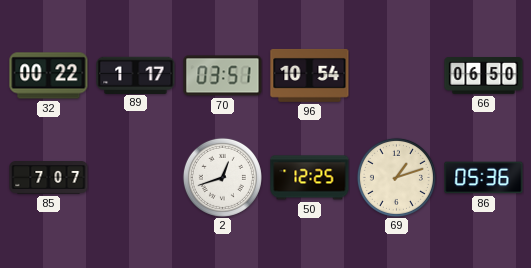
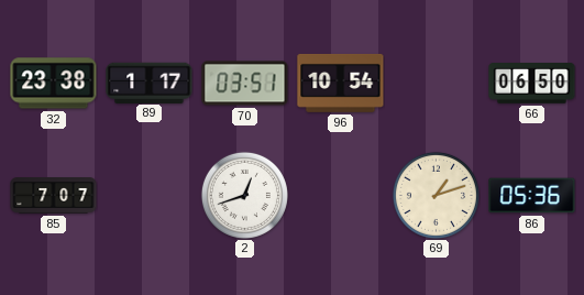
32: 00:22 -> 23:38 (54, 84)
50: 12:25 -> none (310, 178)
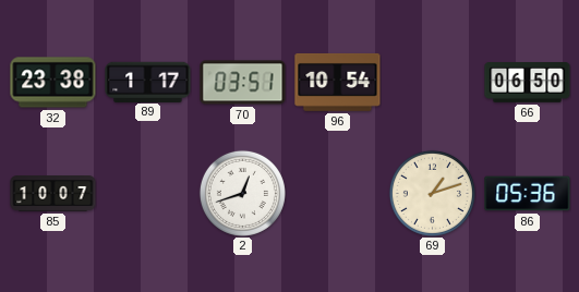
85: 7:07 -> 10:07 (53, 194)
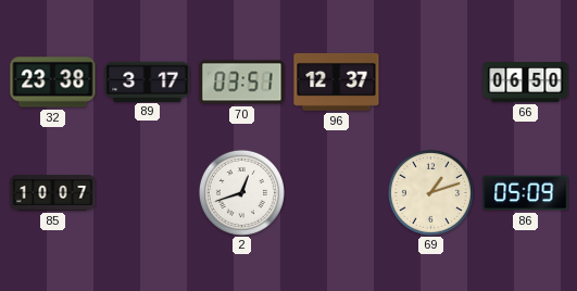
89: 1:17 -> 3:17 (148, 81)
96: 10:54 -> 12:37 (337, 81)
86: 05:36 -> 05:09 (526, 193)
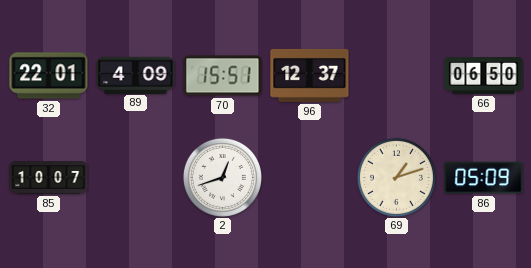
32: 23:38 -> 22:01 (49, 76)
89: 3:17 -> 4:09 (136, 75)
70: 03:51 -> 15:51 (223, 76)
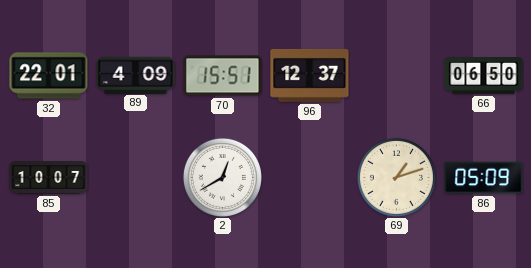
2: 12:42 -> 12:40 (222, 177)
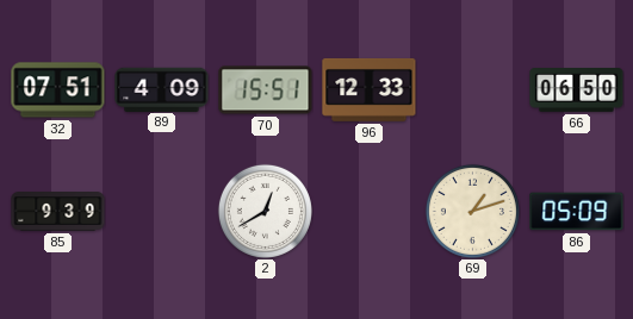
32: 22:01 -> 07:51 (58, 90)
96: 12:37 -> 12:33 (370, 89)
85: 10:07 -> 9:39 (58, 212)
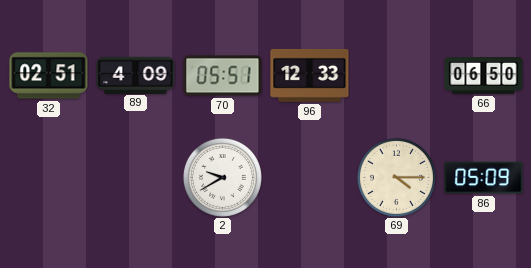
32: 07:51 -> 02:51 (49, 76)
70: 15:51 -> 05:51 (223, 76)
85: 9:39 -> none (58, 212)
2: 12:40 -> 9:40 (222, 177)
69: 1:12 -> 4:15 (396, 177)
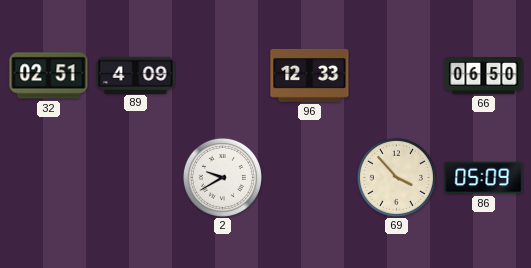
70: 05:51 -> none (223, 76)
69: 4:15 -> 3:53 (396, 177)
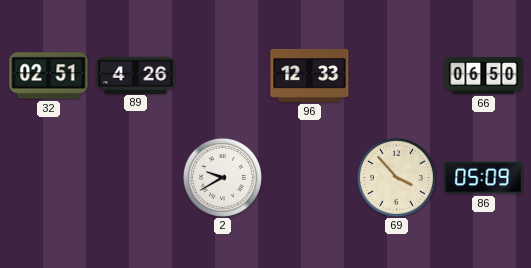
89: 4:09 -> 4:26 (136, 75)
